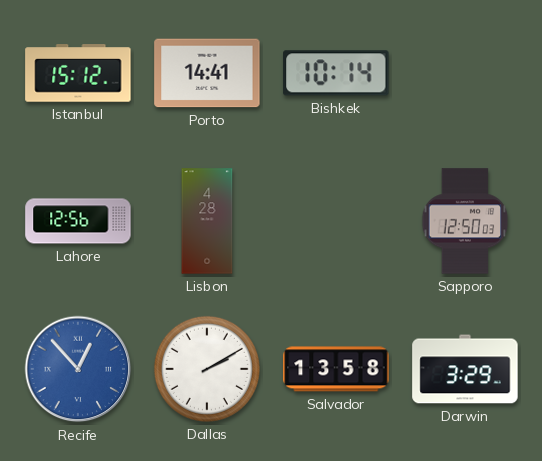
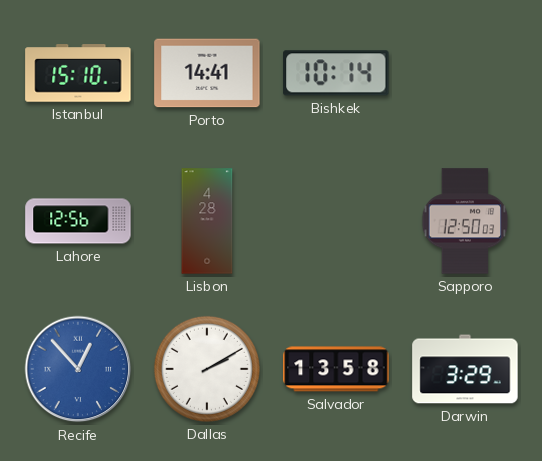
Istanbul: 15:12 -> 15:10 (78, 73)
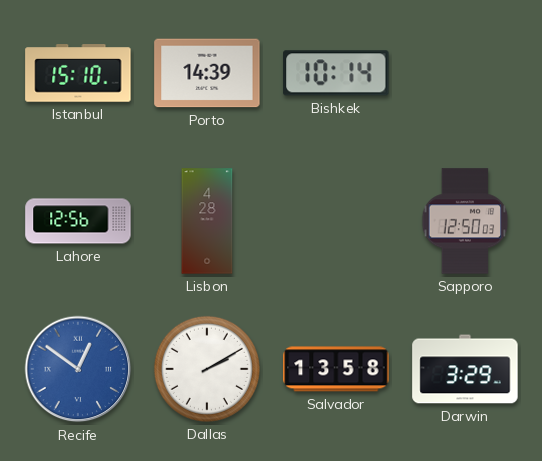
Porto: 14:41 -> 14:39 (207, 73)
Recife: 12:53 -> 12:51 (78, 369)
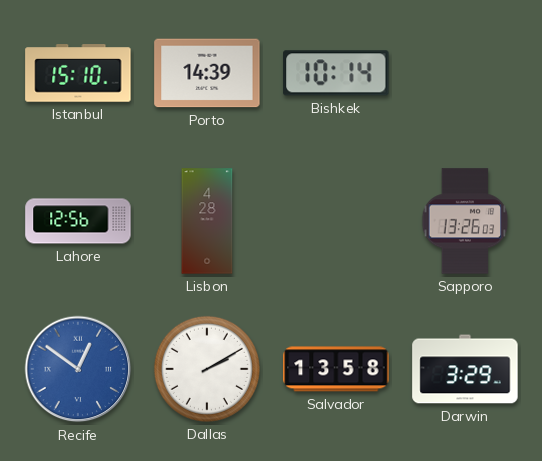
Sapporo: 12:50 -> 13:26 (465, 221)
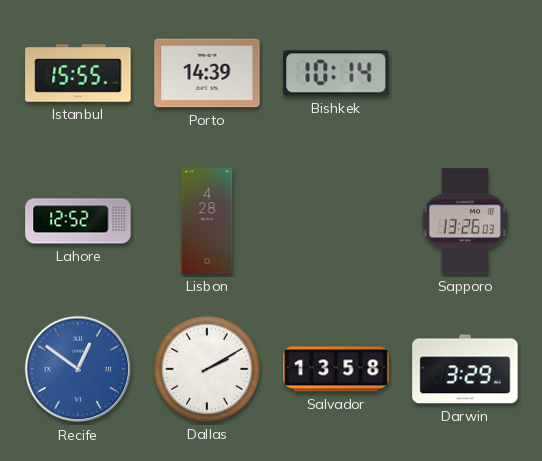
Istanbul: 15:10 -> 15:55 (78, 73)
Lahore: 12:56 -> 12:52 (78, 221)
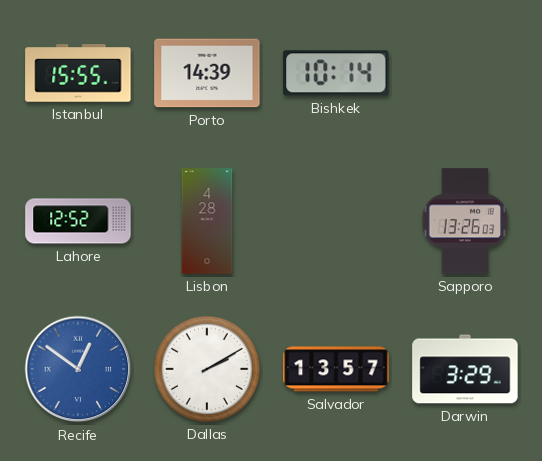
Salvador: 13:58 -> 13:57 (336, 369)
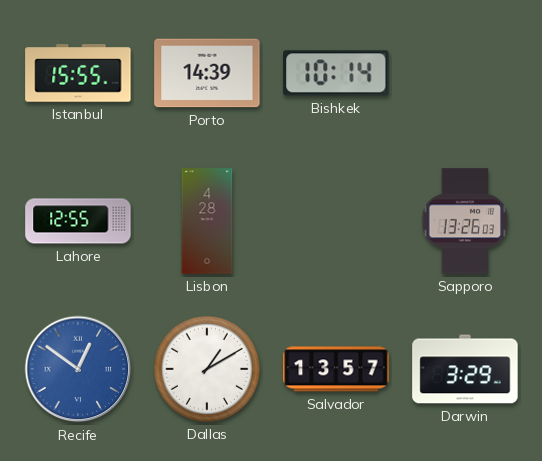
Lahore: 12:52 -> 12:55 (78, 221)
Dallas: 2:10 -> 1:10 (207, 369)
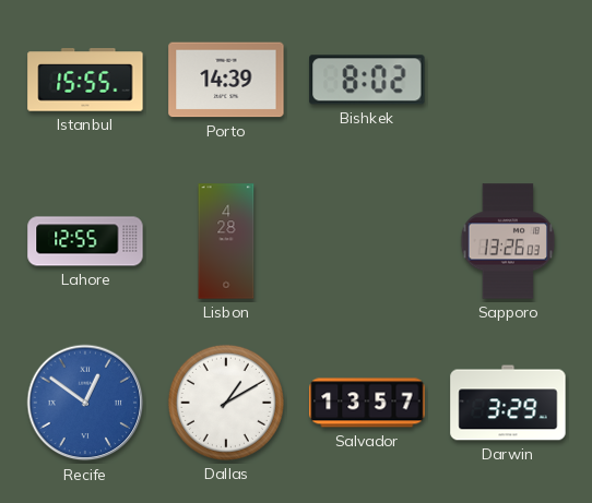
Bishkek: 10:14 -> 8:02 (367, 80)
